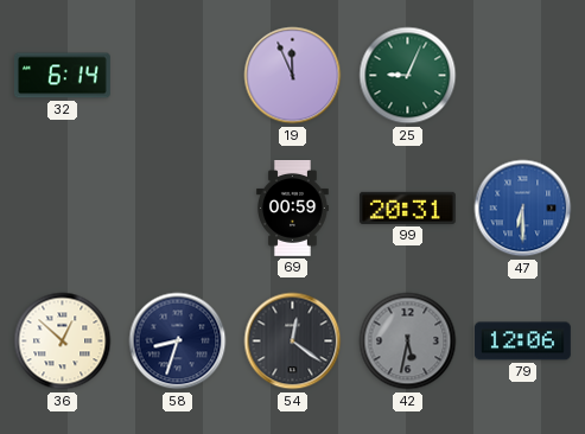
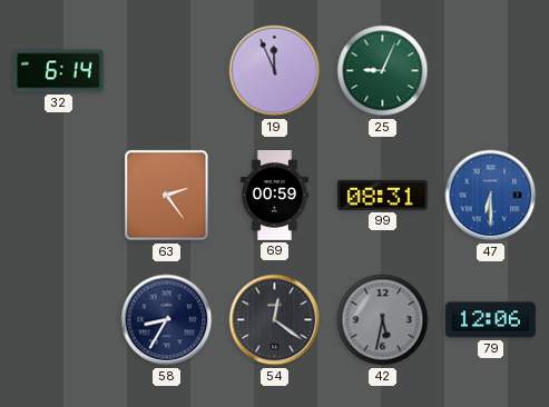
63: none -> 2:24 (167, 196)
99: 20:31 -> 08:31 (382, 195)
36: 12:52 -> none (63, 342)
58: 8:33 -> 8:35 (167, 320)
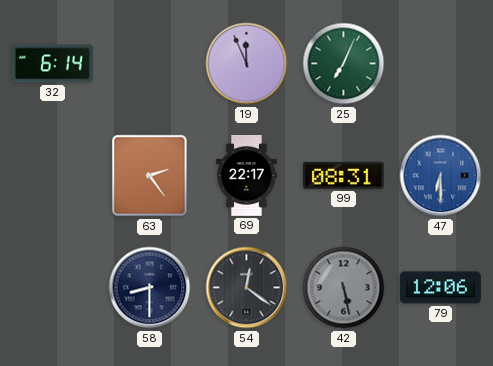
25: 9:04 -> 7:04 (344, 64)
69: 00:59 -> 22:17 (246, 176)
58: 8:35 -> 8:30 (150, 288)
42: 5:32 -> 5:28 (344, 288)
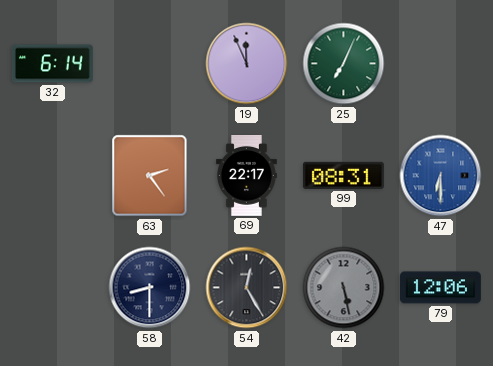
54: 12:21 -> 12:25 (247, 288)
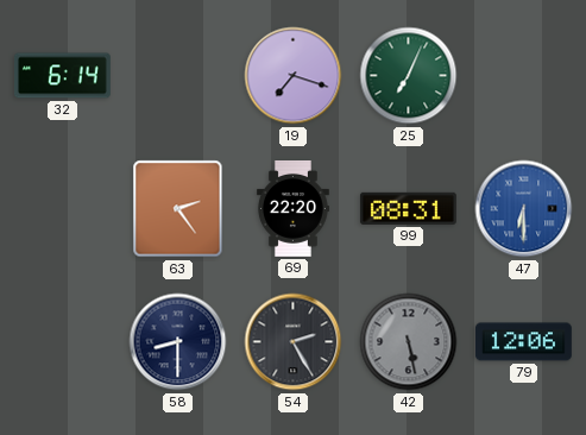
19: 11:56 -> 7:18 (294, 76)
69: 22:17 -> 22:20 (292, 209)
54: 12:25 -> 2:25 (294, 342)
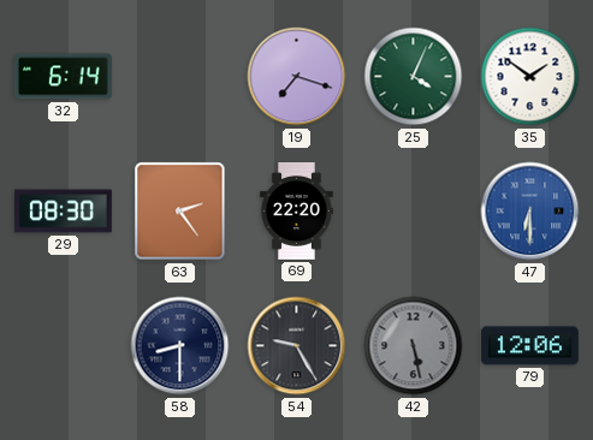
25: 7:04 -> 4:04 (414, 77)
35: none -> 1:51 (530, 77)
29: none -> 08:30 (63, 212)
99: 08:31 -> none (408, 208)
54: 2:25 -> 9:25 (297, 346)
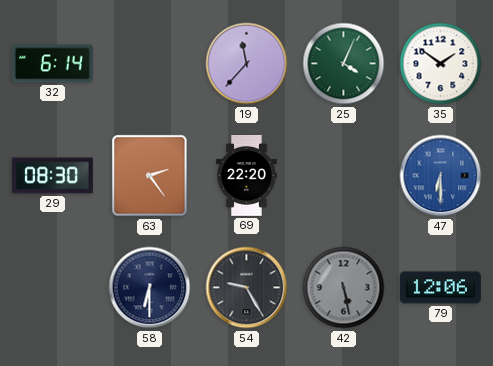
19: 7:18 -> 11:37 (247, 64)
58: 8:30 -> 6:30 (150, 288)
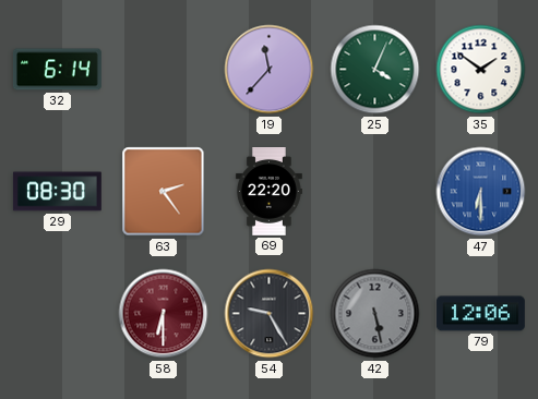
58 dial: navy -> burgundy (164, 314)
